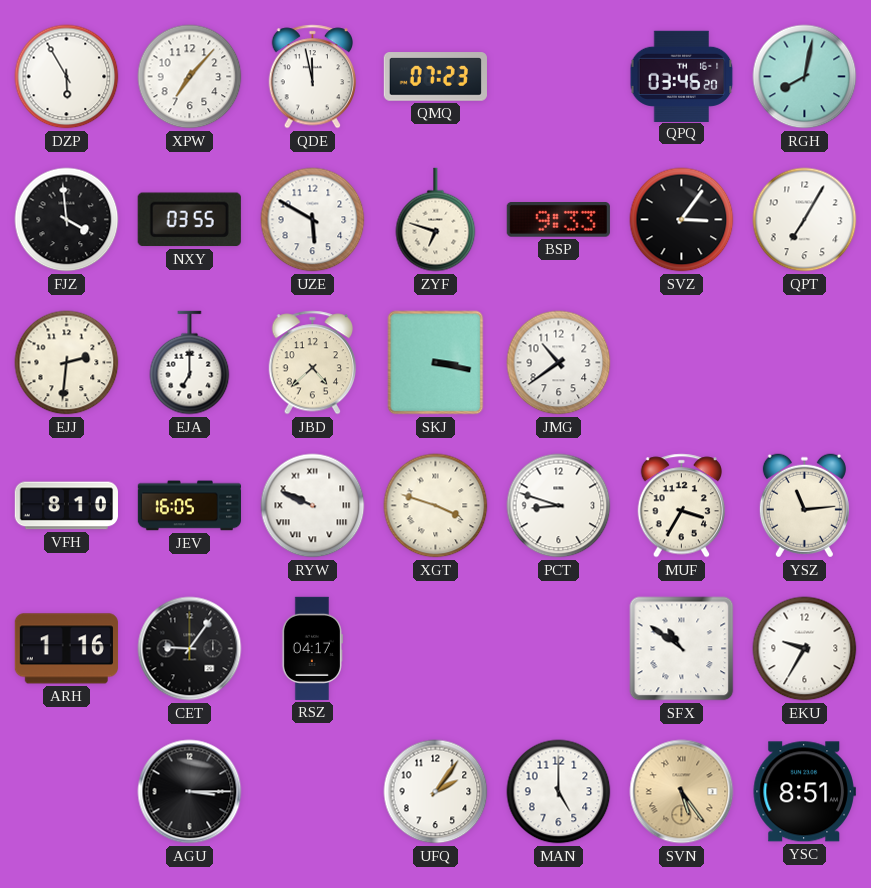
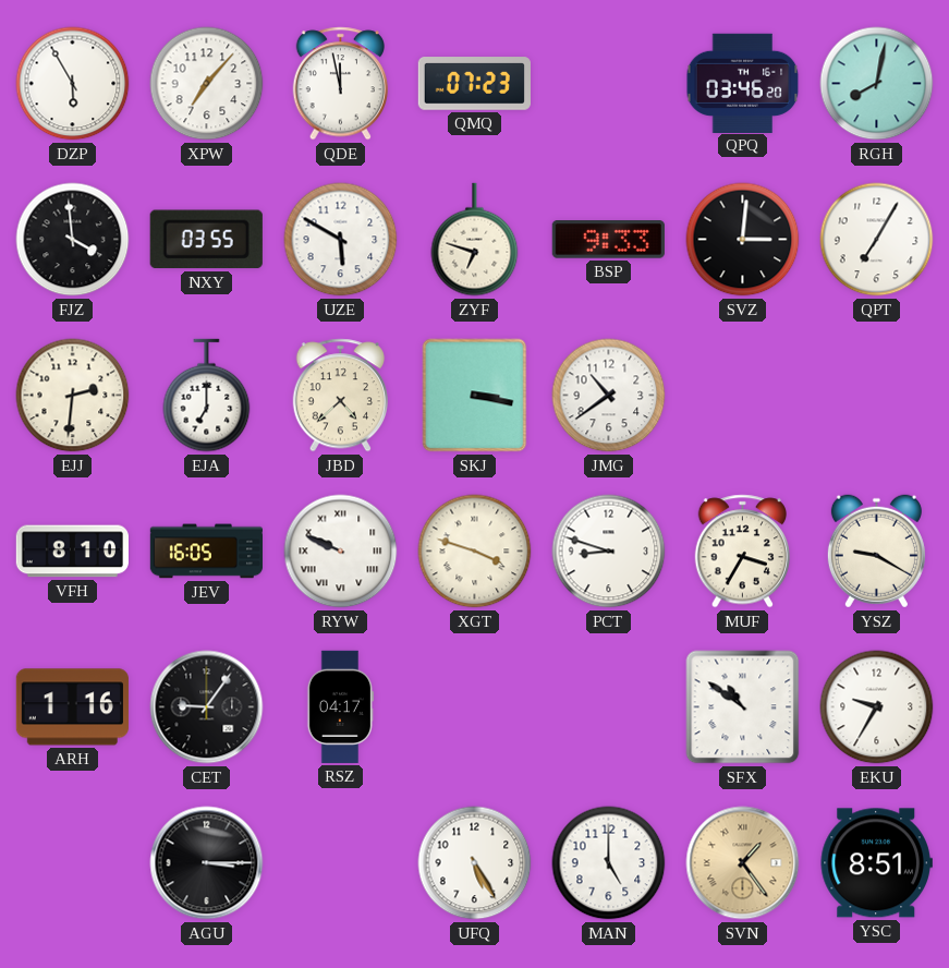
SVZ: 3:06 -> 3:01 (743, 240)
YSZ: 11:14 -> 9:20 (876, 552)
UFQ: 2:06 -> 5:25 (475, 863)
SVN: 5:24 -> 1:24 (743, 863)
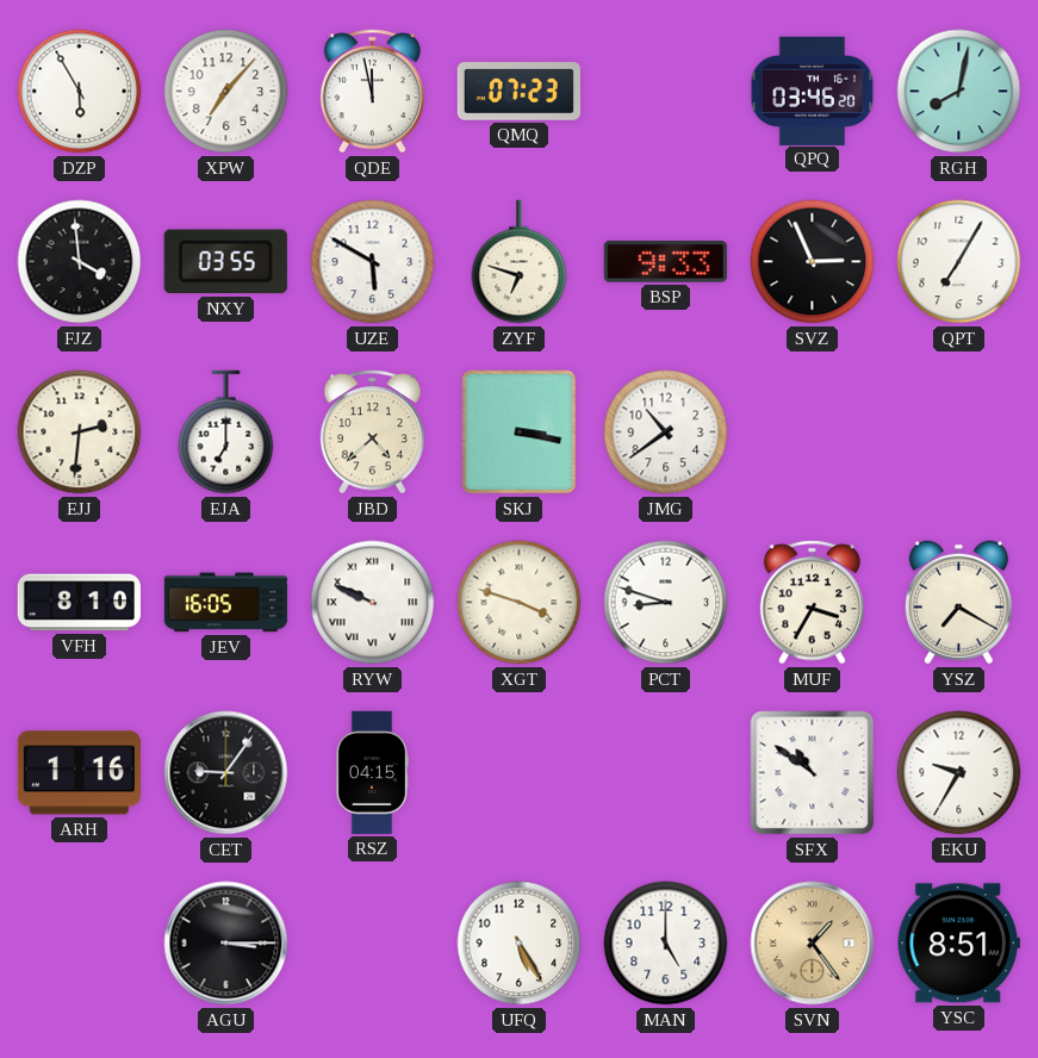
SVZ: 3:01 -> 2:56 (813, 262)
YSZ: 9:20 -> 7:20 (958, 603)
RSZ: 04:17 -> 04:15 (372, 772)
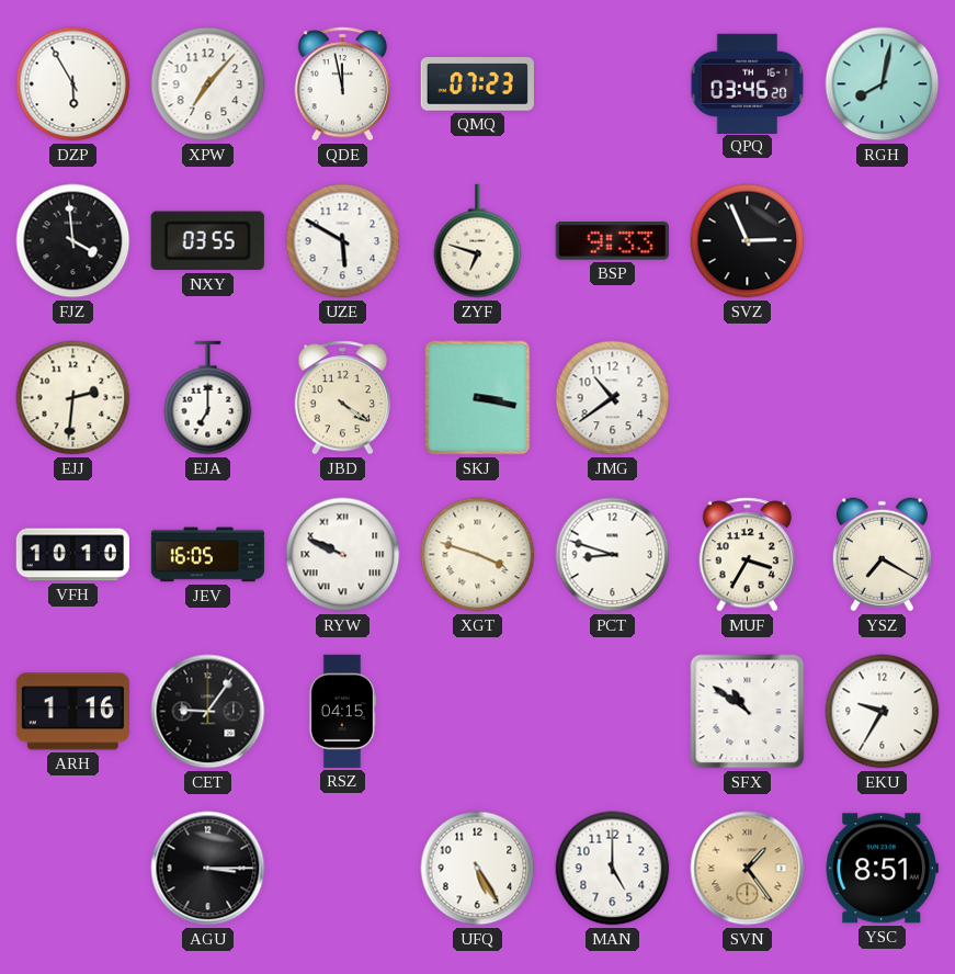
QPT: 7:05 -> none (959, 262)
JBD: 4:38 -> 4:21 (342, 398)
VFH: 8:10 -> 10:10 (72, 555)
